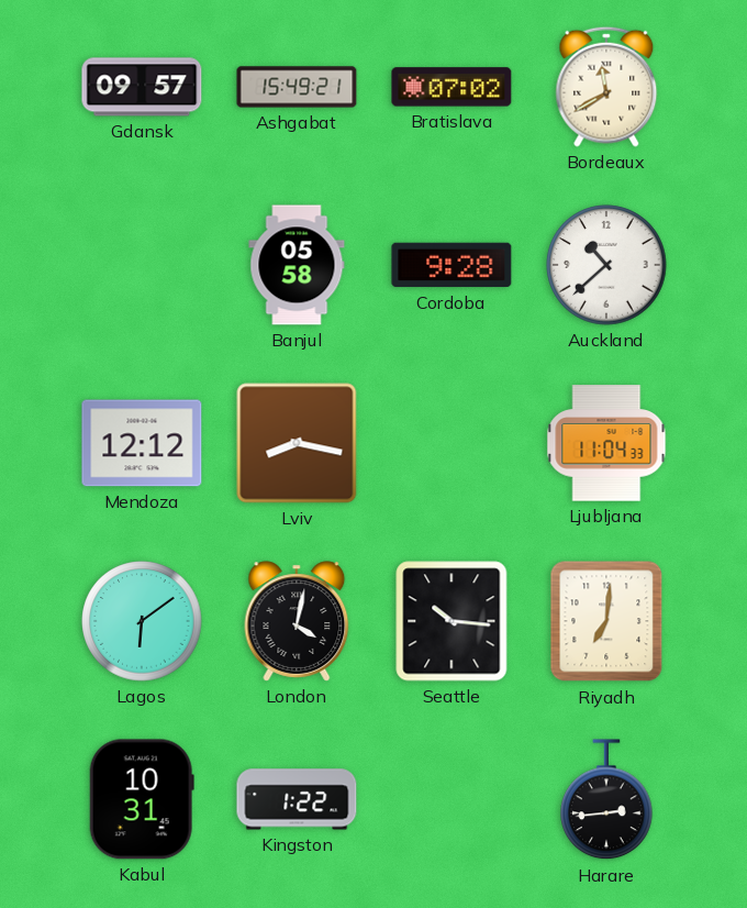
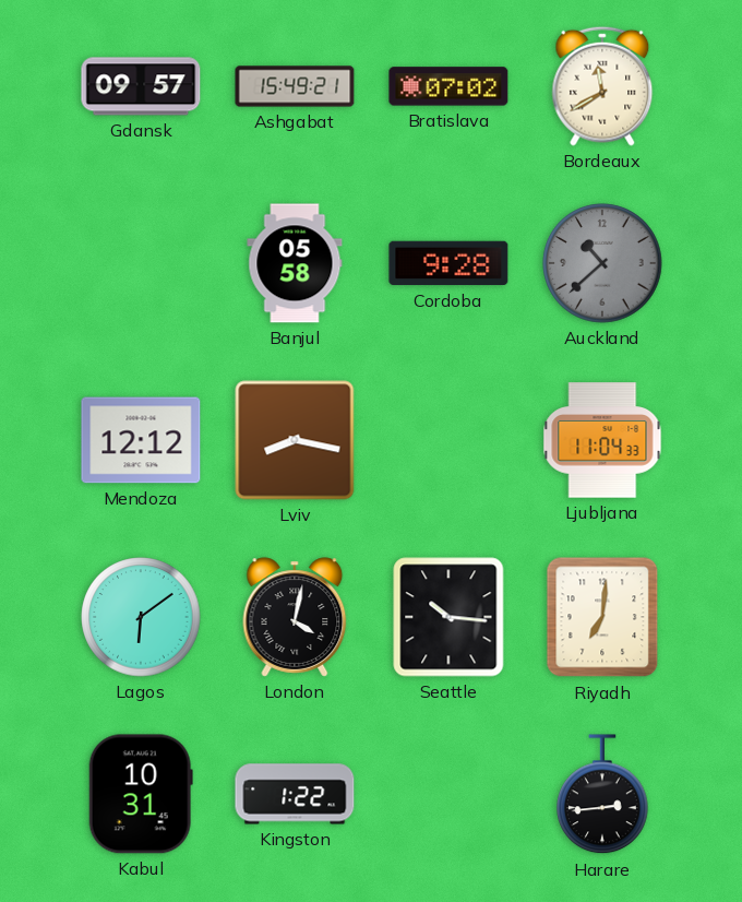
Auckland dial: white -> grey (602, 263)
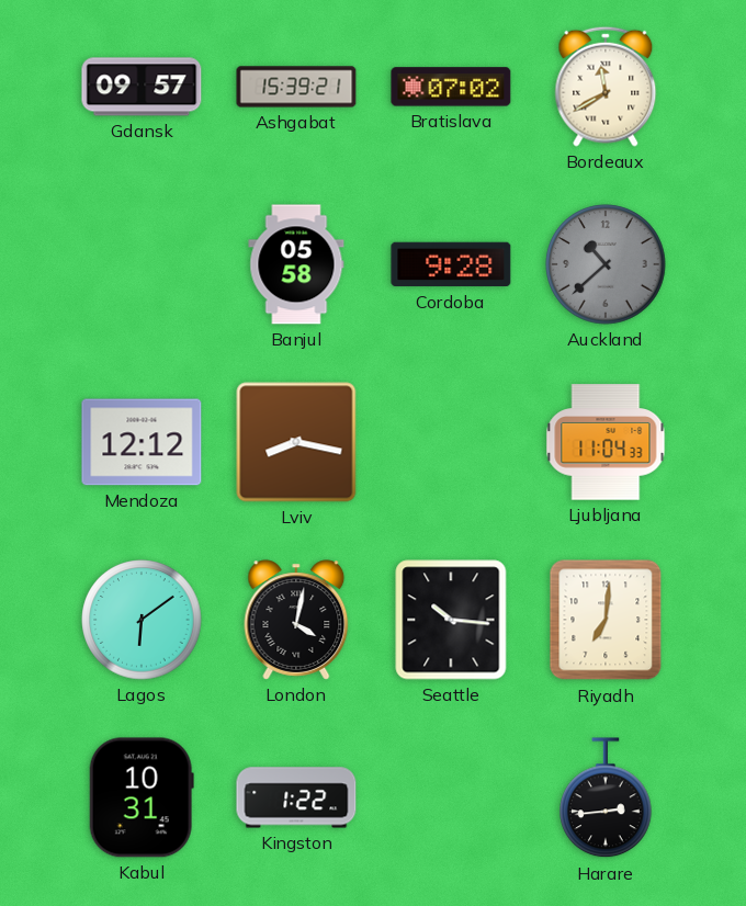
Ashgabat: 15:49 -> 15:39 (296, 87)
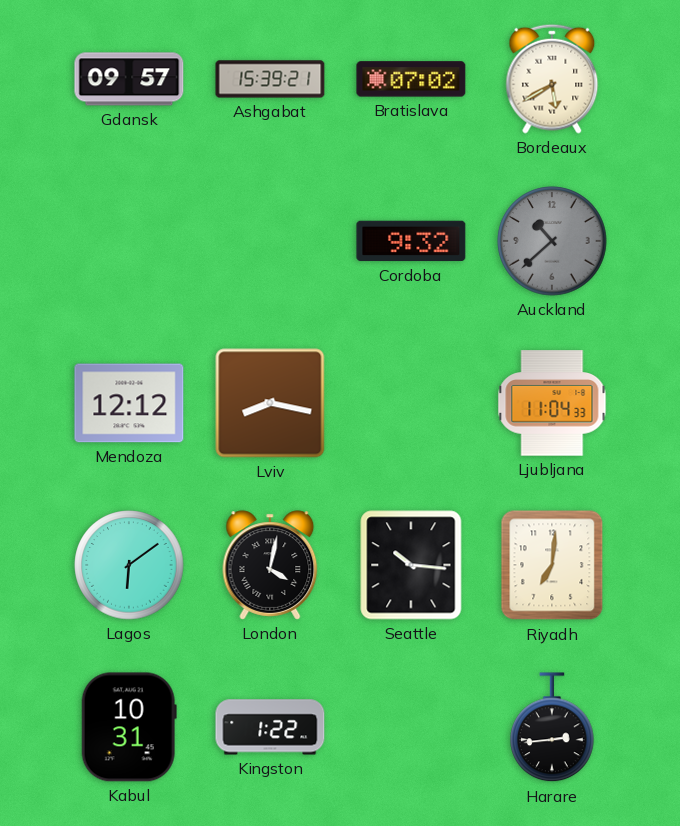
Bordeaux: 11:40 -> 5:40 (552, 79)
Banjul: 05:58 -> none (296, 264)
Cordoba: 9:28 -> 9:32 (411, 241)
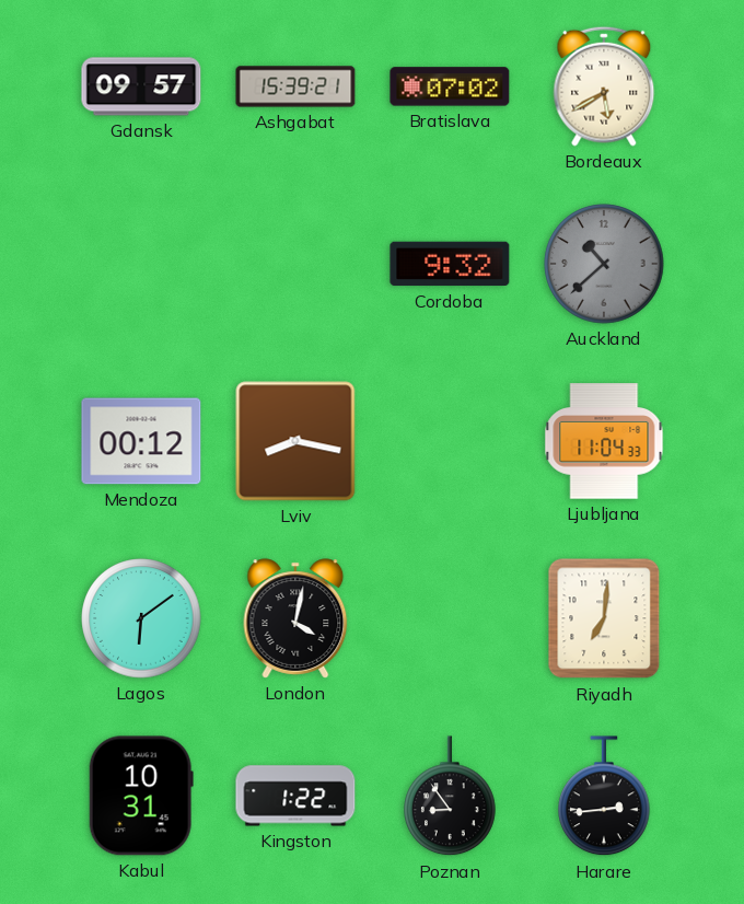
Mendoza: 12:12 -> 00:12 (141, 441)
Seattle: 10:16 -> none (411, 565)
Poznan: none -> 8:54 (450, 797)
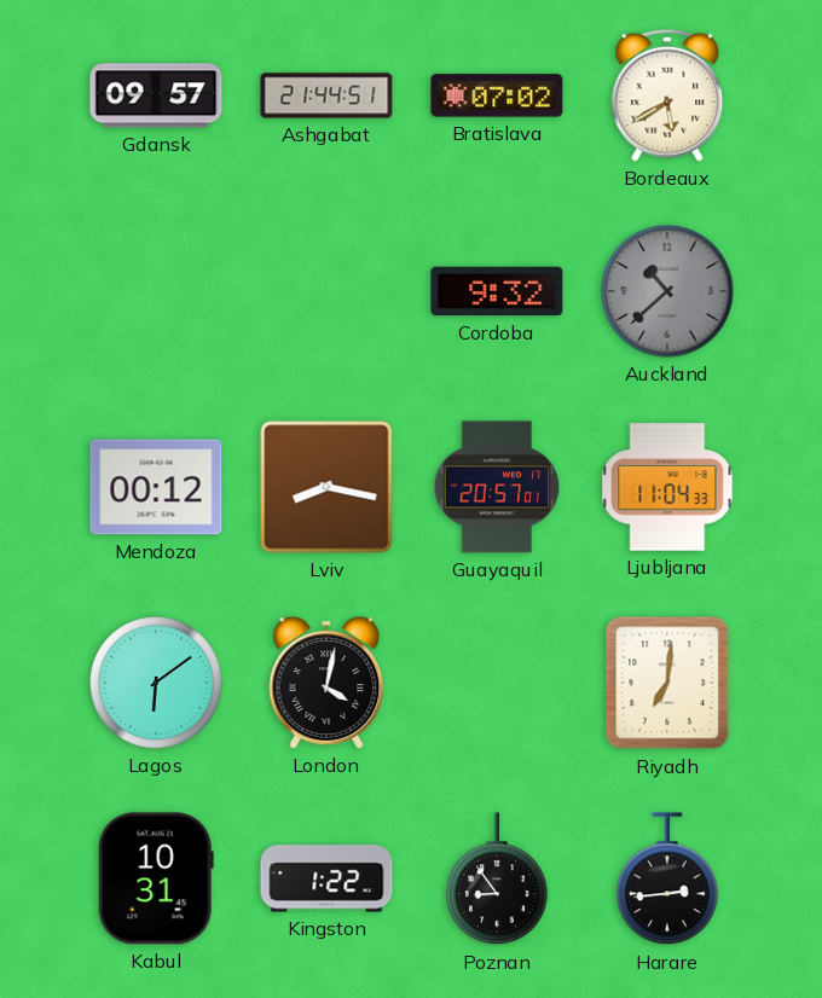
Ashgabat: 15:39 -> 21:44 (326, 95)
Guayaquil: none -> 20:57 (497, 487)
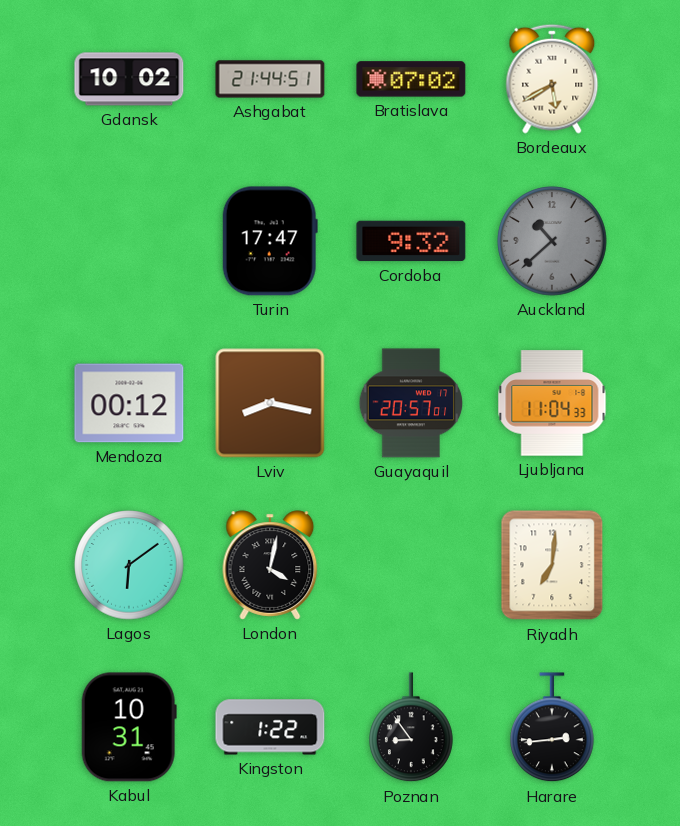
Gdansk: 09:57 -> 10:02 (129, 79)
Turin: none -> 17:47 (270, 241)
